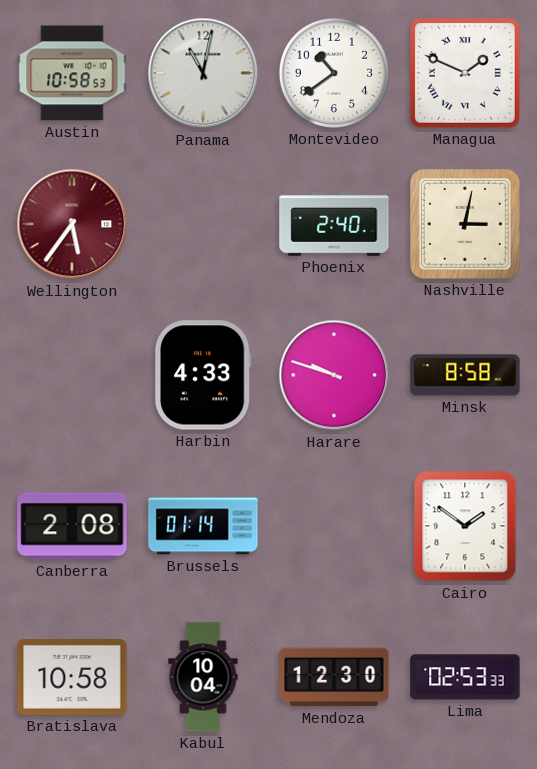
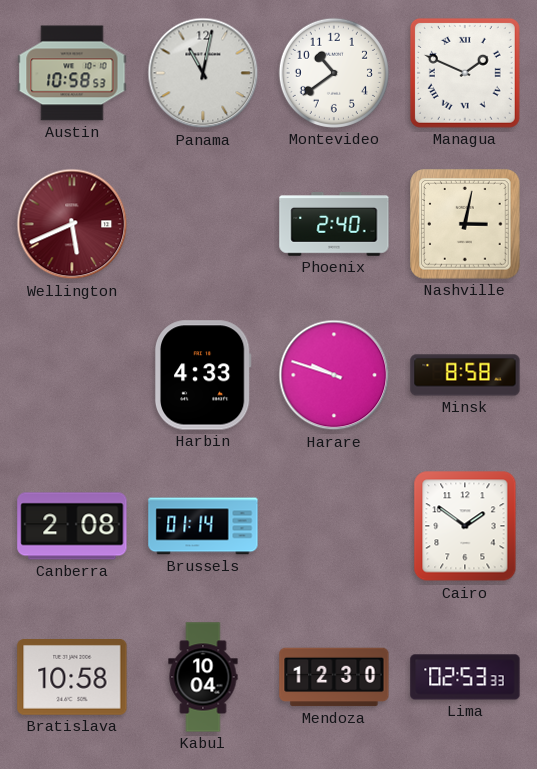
Wellington: 5:36 -> 5:41 (72, 224)
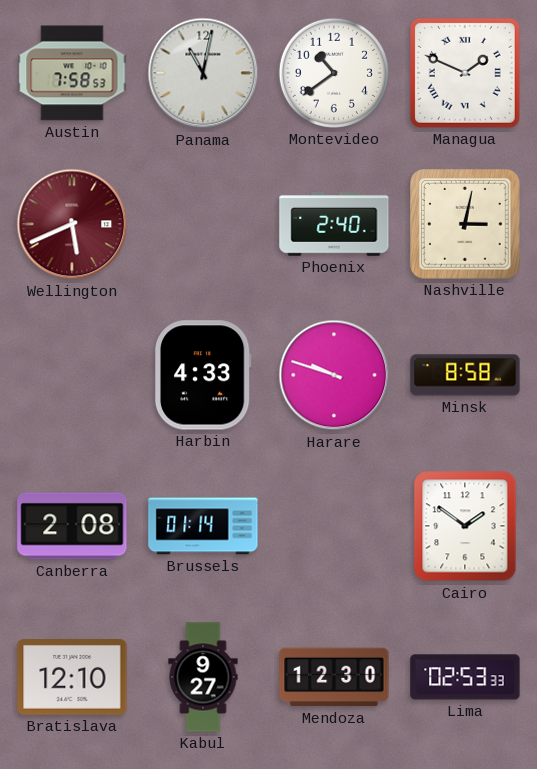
Austin: 10:58 -> 7:58 (72, 73)
Bratislava: 10:58 -> 12:10 (72, 678)
Kabul: 10:04 -> 9:27 (203, 677)
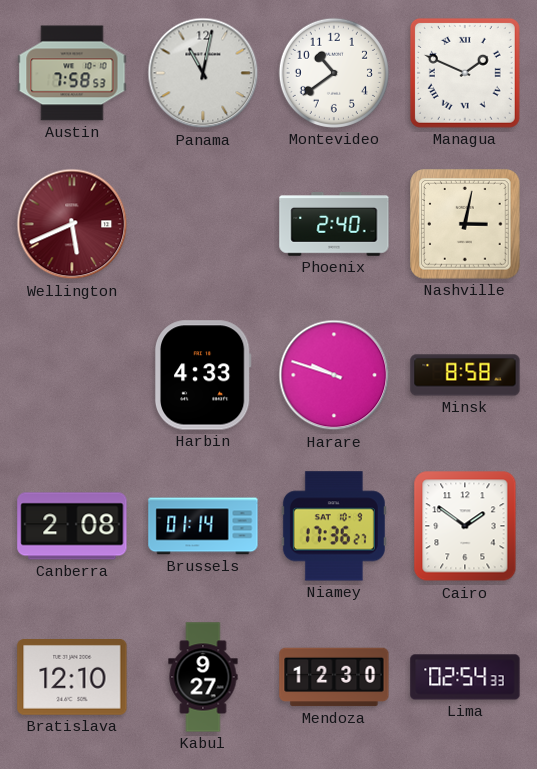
Niamey: none -> 17:36 (334, 526)
Lima: 02:53 -> 02:54 (465, 677)
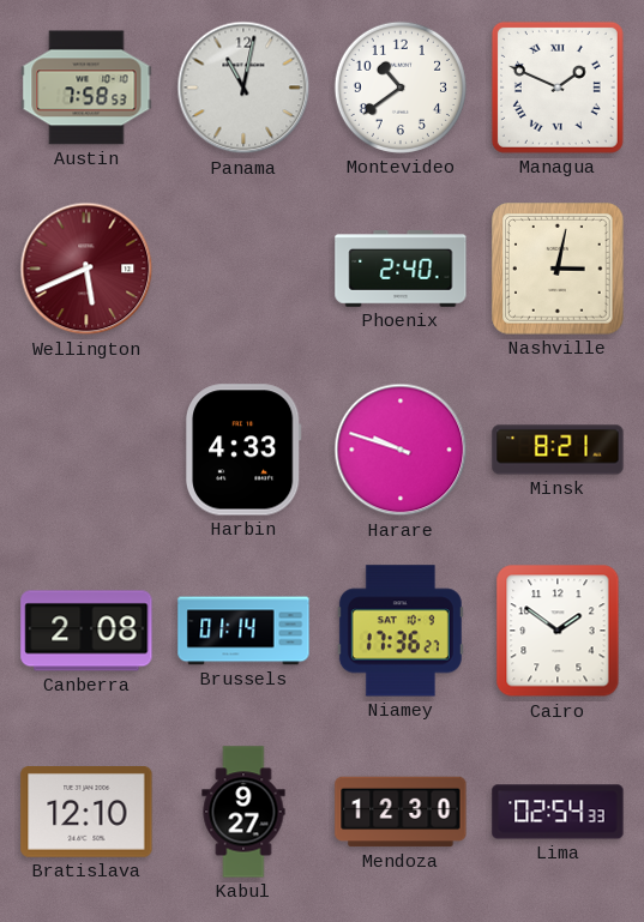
Minsk: 8:58 -> 8:21 (558, 450)
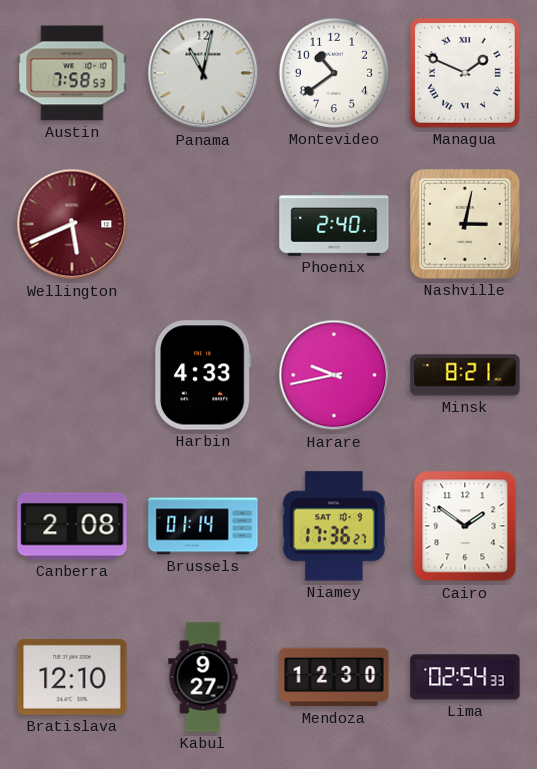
Harare: 9:48 -> 9:43 (334, 375)
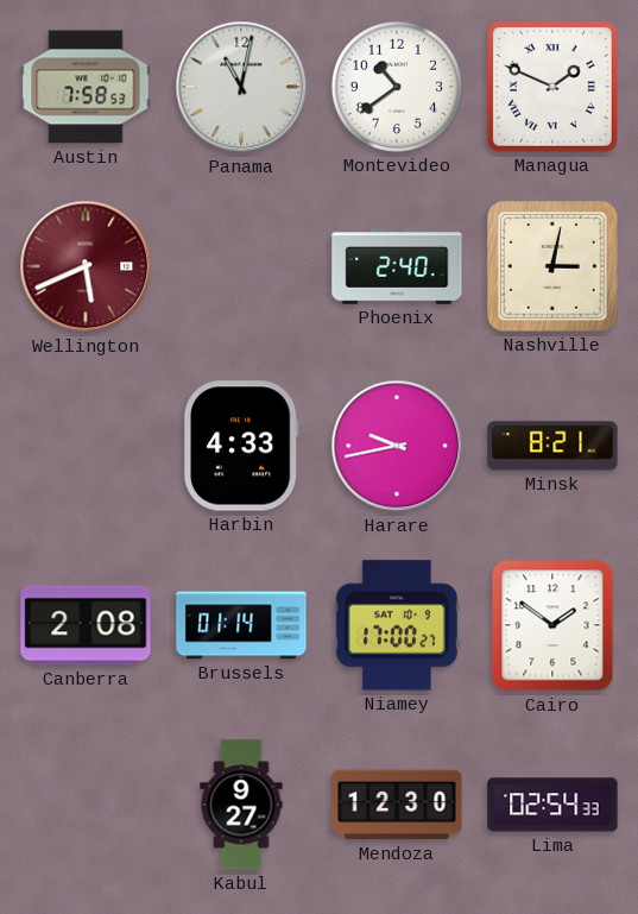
Niamey: 17:36 -> 17:00 (397, 625)
Bratislava: 12:10 -> none (72, 678)
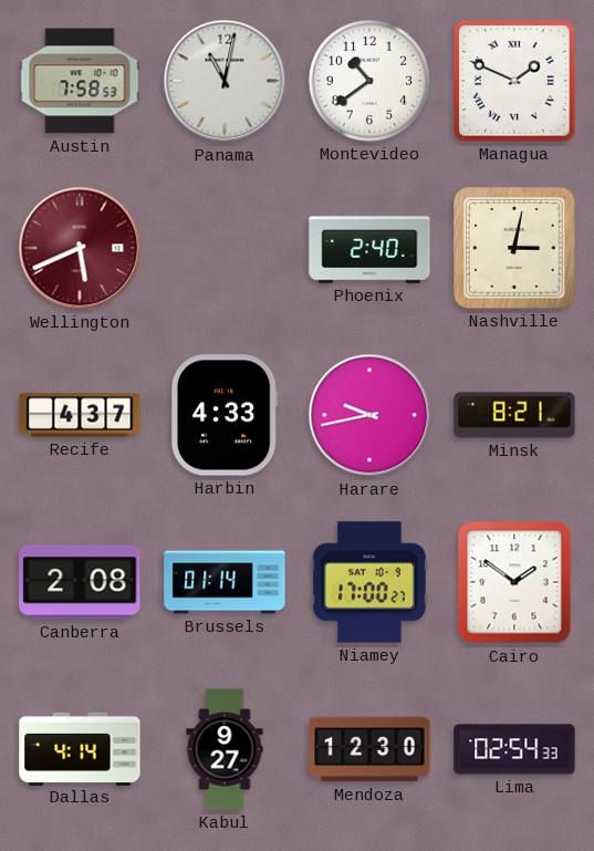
Recife: none -> 4:37 (80, 415)
Dallas: none -> 4:14 (80, 748)
